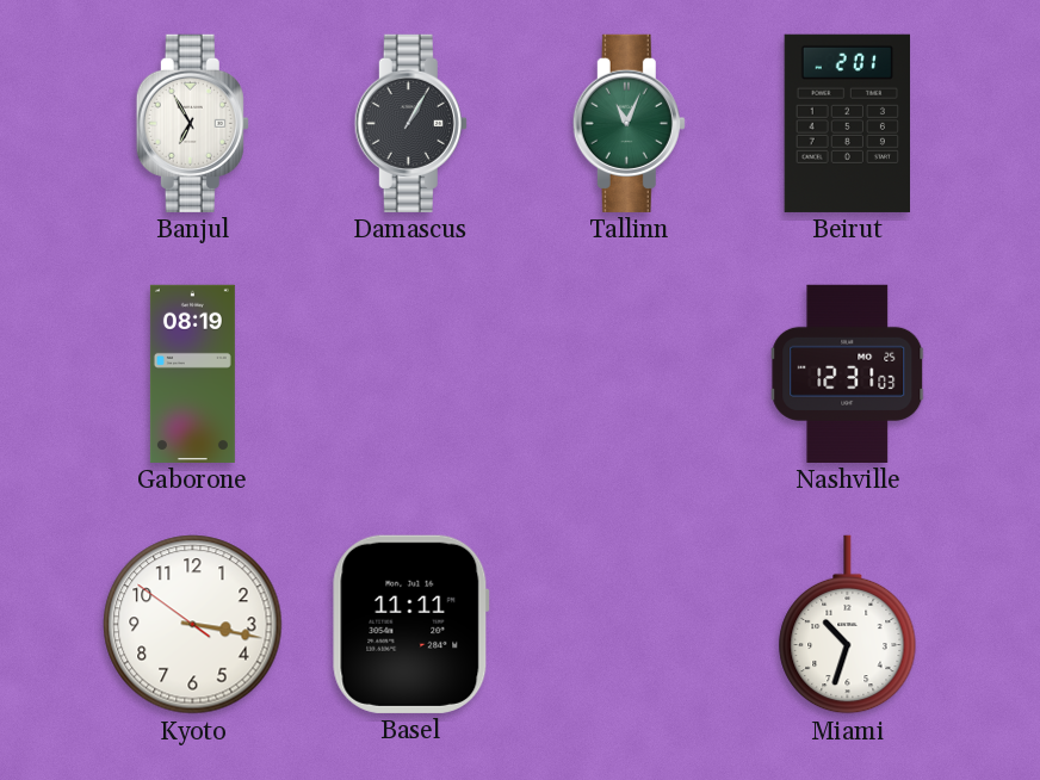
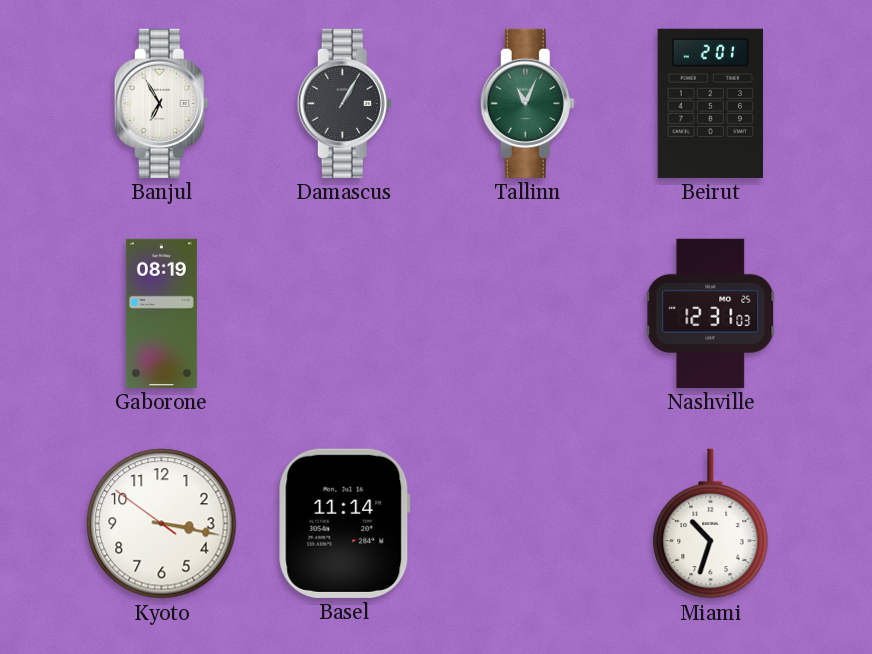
Basel: 11:11 -> 11:14 (345, 523)
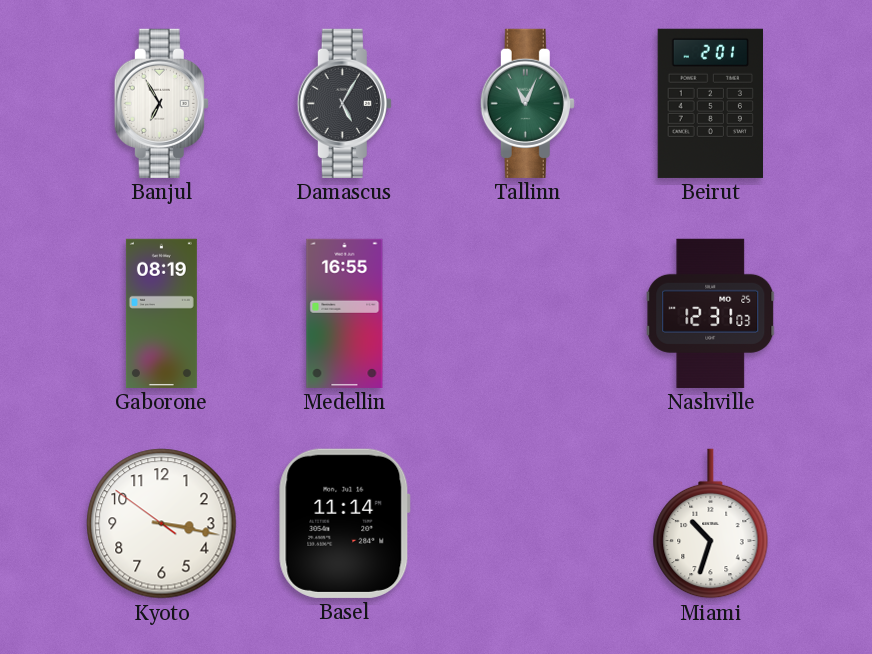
Damascus: 1:05 -> 5:05 (344, 103)
Medellin: none -> 16:55 (345, 313)
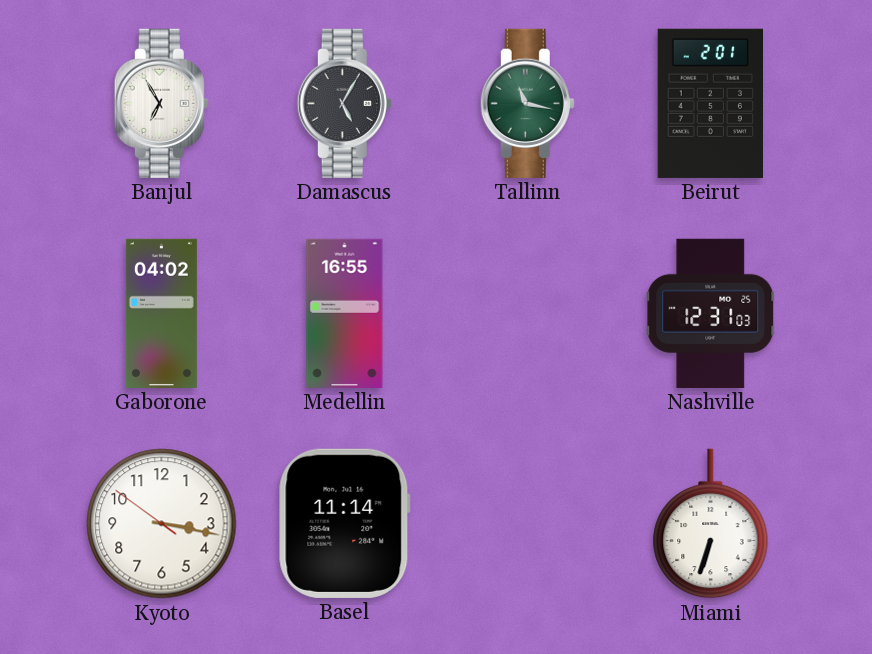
Tallinn: 11:04 -> 11:17 (527, 103)
Gaborone: 08:19 -> 04:02 (161, 313)
Miami: 10:33 -> 6:33 (711, 524)
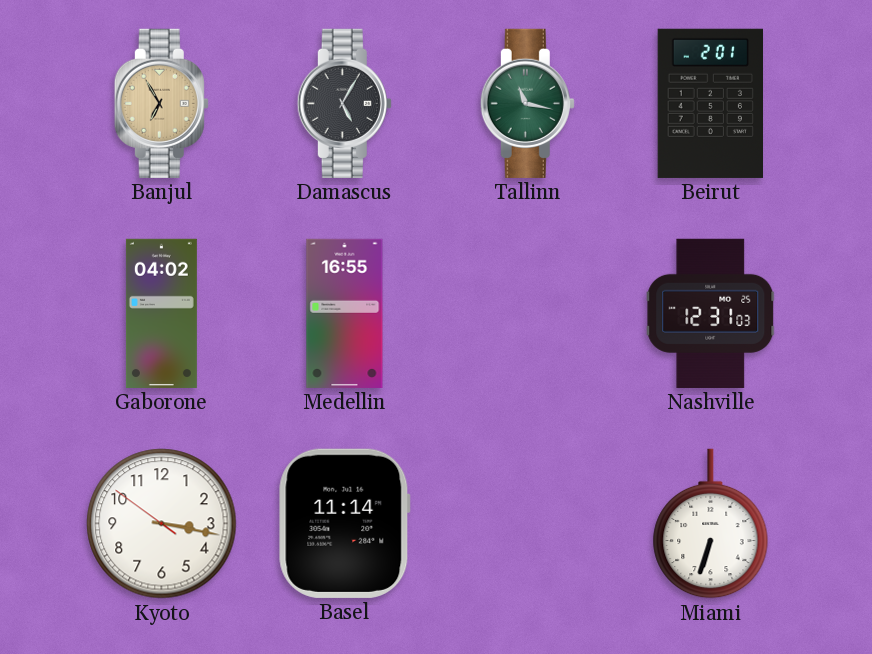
Banjul dial: white -> champagne (161, 103)
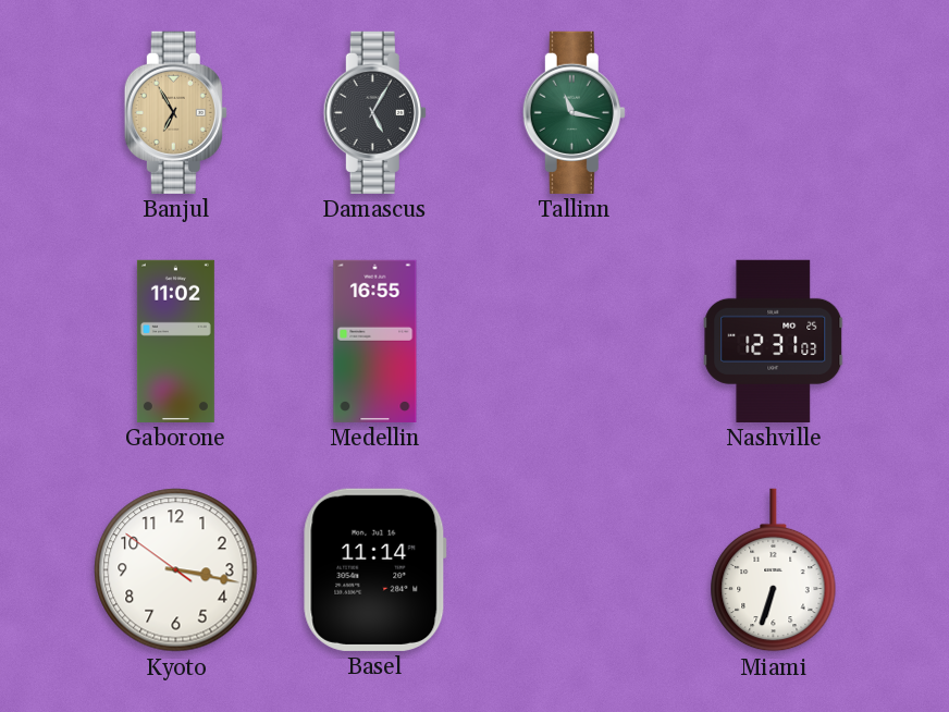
Beirut: 2:01 -> none (710, 103)
Gaborone: 04:02 -> 11:02 (175, 341)
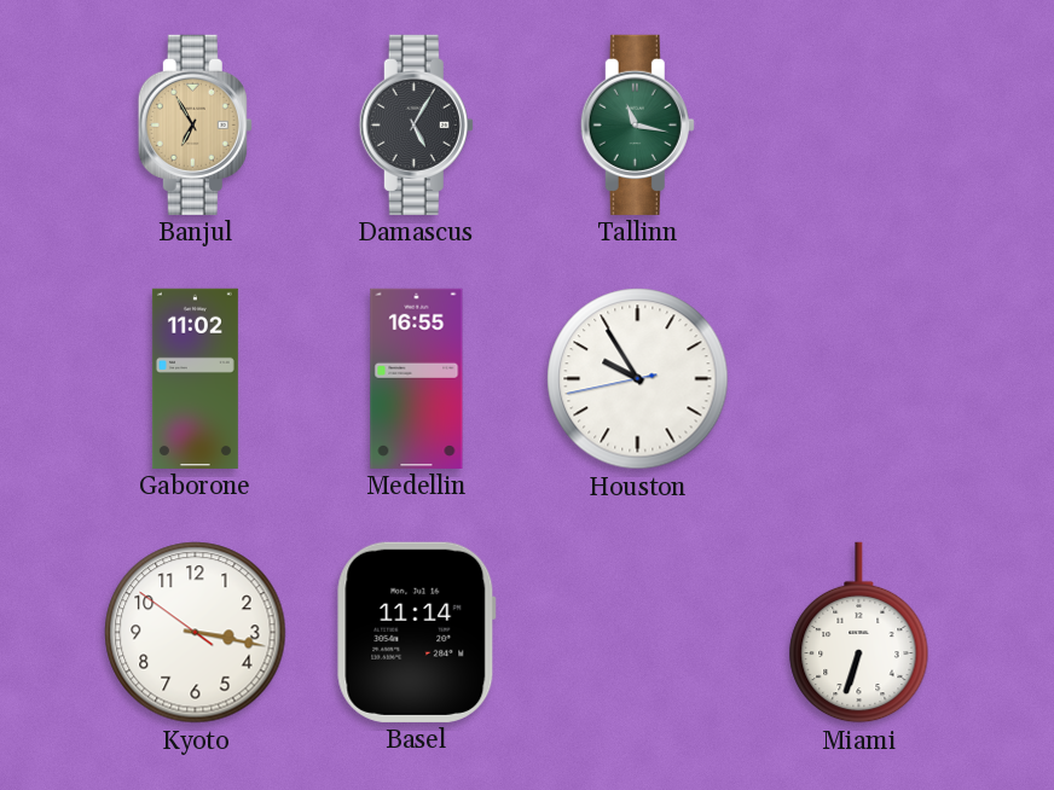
Houston: none -> 9:54 (638, 379)
Nashville: 12:31 -> none (774, 341)
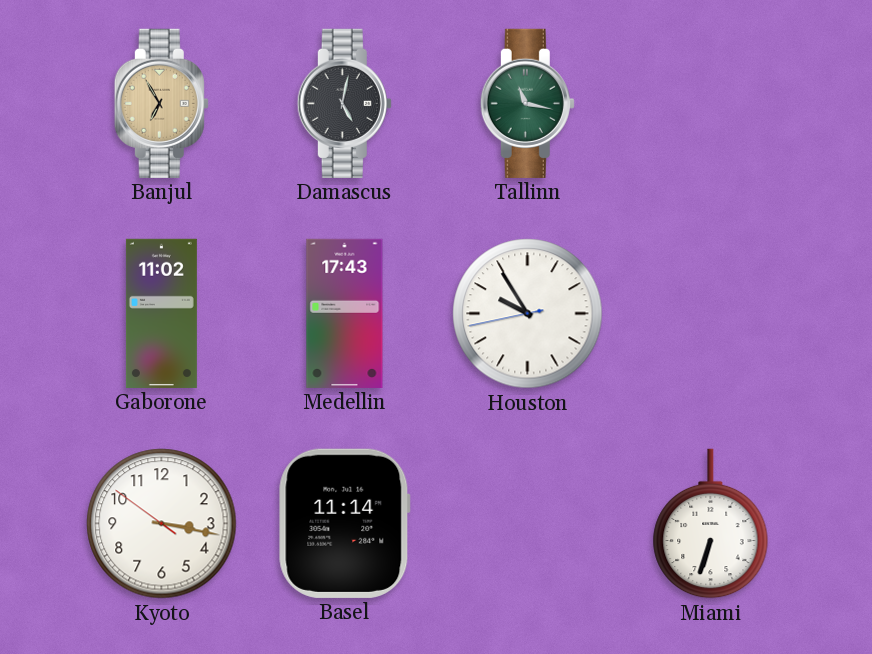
Damascus: 5:05 -> 5:02 (344, 103)
Medellin: 16:55 -> 17:43 (345, 313)
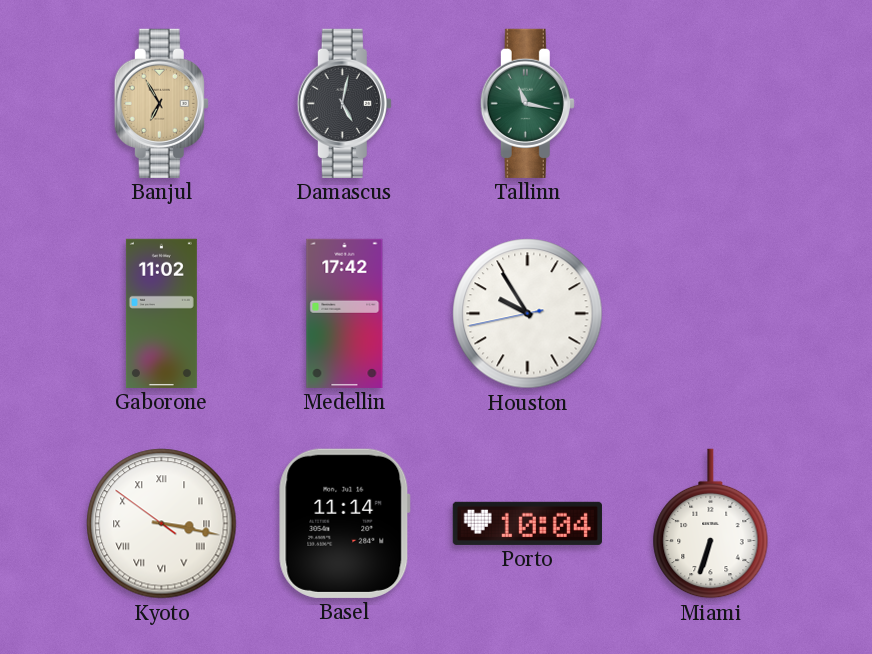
Medellin: 17:43 -> 17:42 (345, 313)
Kyoto numerals: Arabic -> Roman (162, 524)
Porto: none -> 10:04 (527, 523)
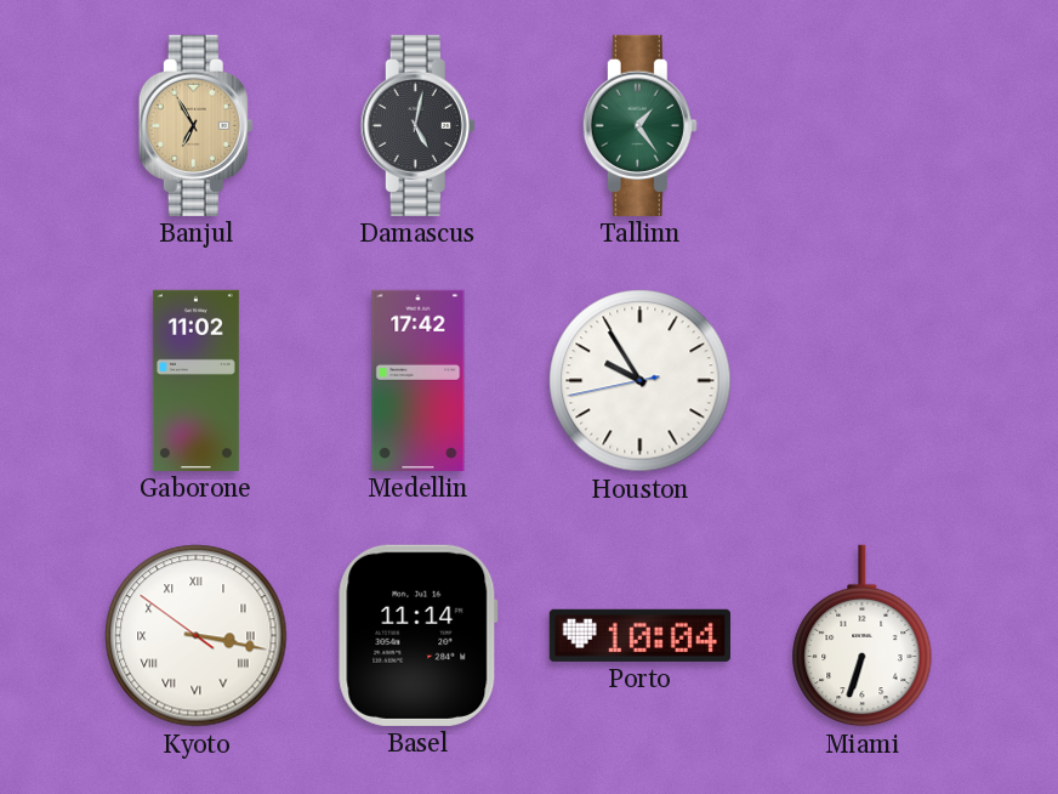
Tallinn: 11:17 -> 1:24 (639, 125)
